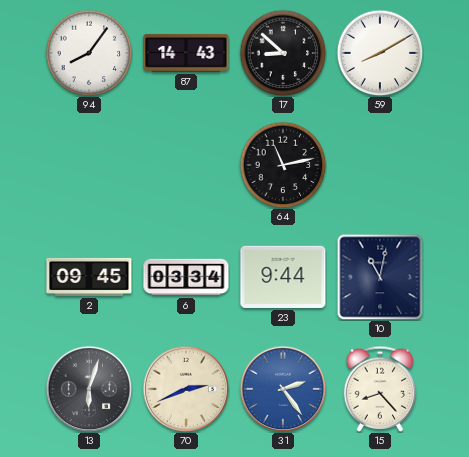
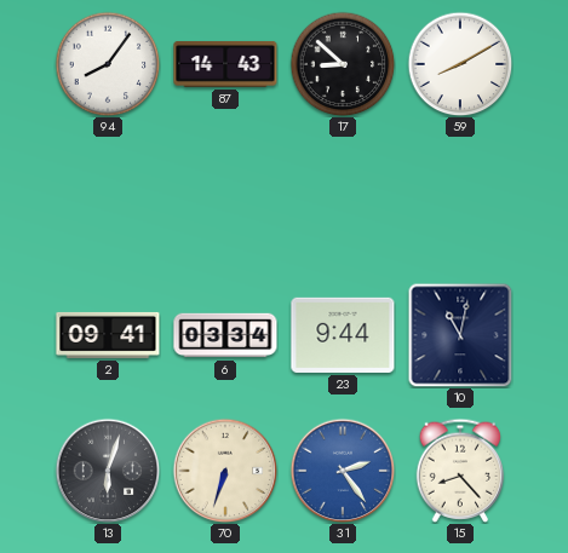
64: 11:13 -> none (283, 165)
2: 09:45 -> 09:41 (108, 335)
70: 2:41 -> 6:33 (225, 471)
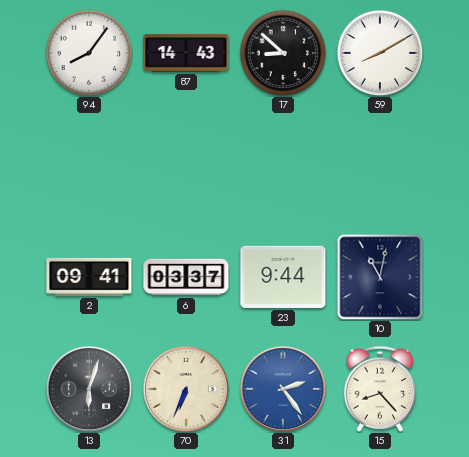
6: 03:34 -> 03:37 (186, 277)
70: 6:33 -> 6:34 (186, 389)
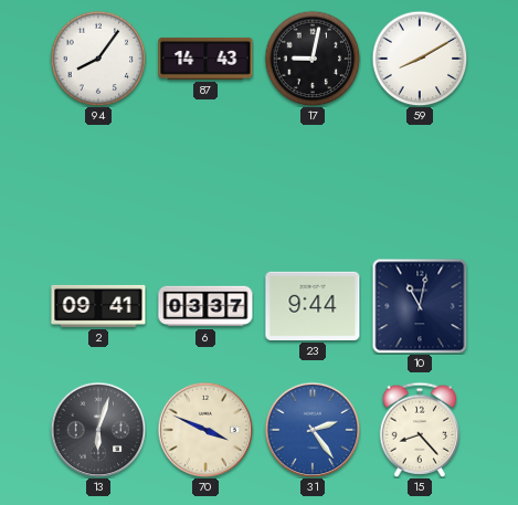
17: 8:52 -> 9:02 (313, 59)
70: 6:34 -> 3:49 (205, 430)
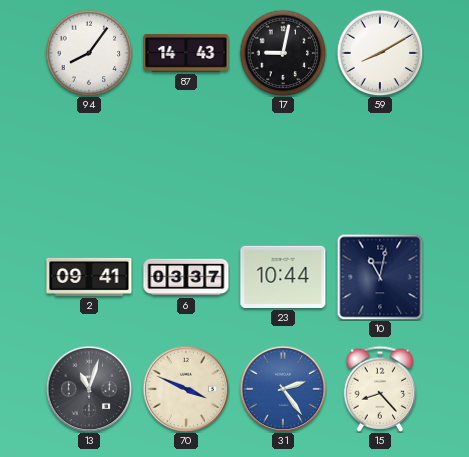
23: 9:44 -> 10:44 (283, 277)
13: 6:03 -> 11:03 (89, 389)
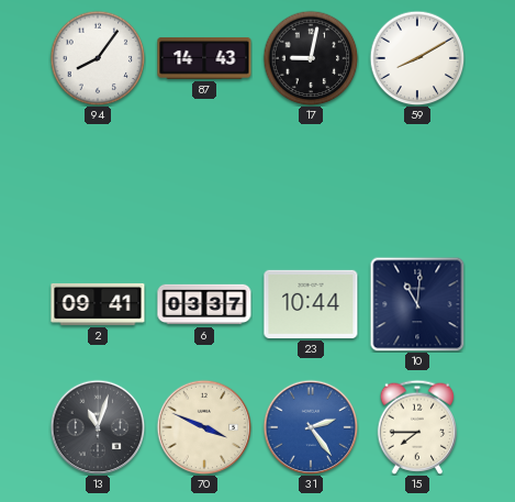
10: 11:02 -> 11:01 (417, 304)
15: 8:23 -> 7:45 (417, 427)
